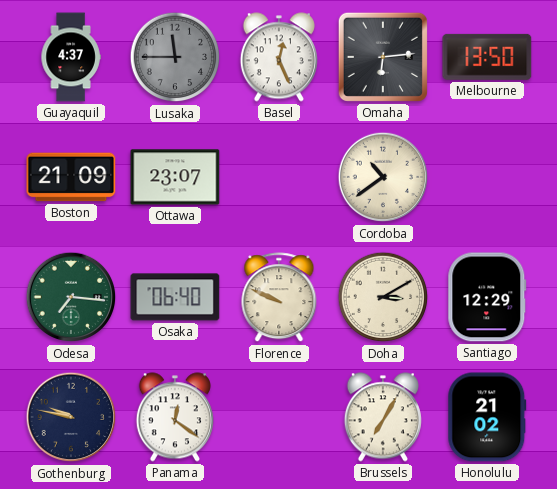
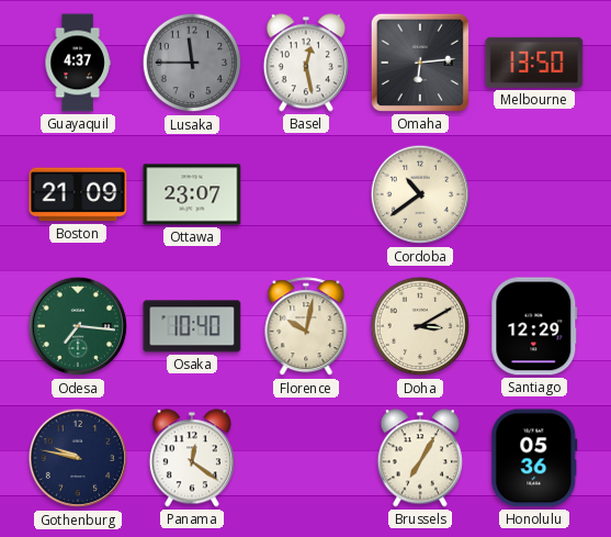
Basel: 12:26 -> 12:28 (306, 63)
Osaka: 06:40 -> 10:40 (192, 326)
Florence: 9:49 -> 10:02 (306, 327)
Honolulu: 21:02 -> 05:36 (534, 458)
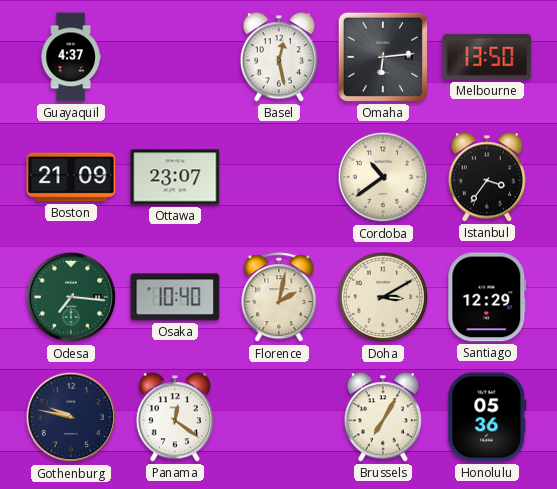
Lusaka: 11:45 -> none (192, 63)
Istanbul: none -> 3:36 (487, 177)
Florence: 10:02 -> 2:02 (279, 298)
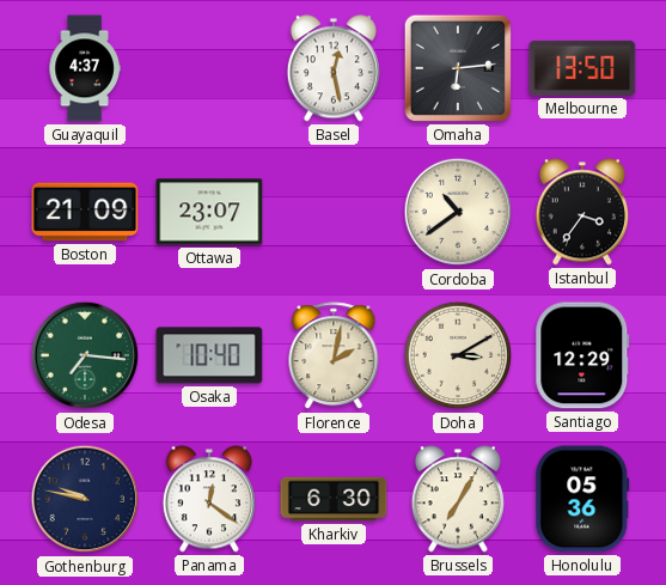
Kharkiv: none -> 6:30 (334, 499)
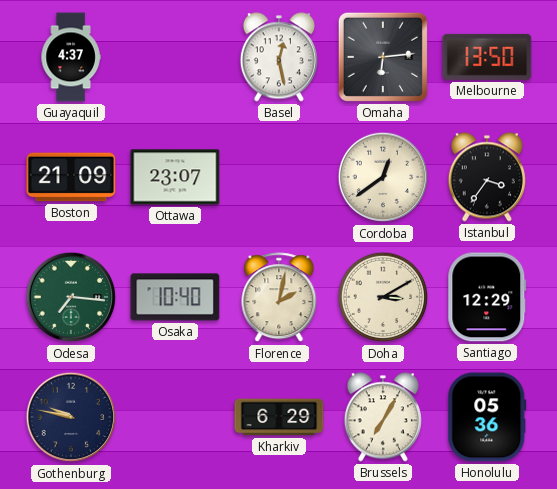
Cordoba: 10:39 -> 12:39 (383, 177)
Panama: 12:21 -> none (209, 499)
Kharkiv: 6:30 -> 6:29 (279, 417)
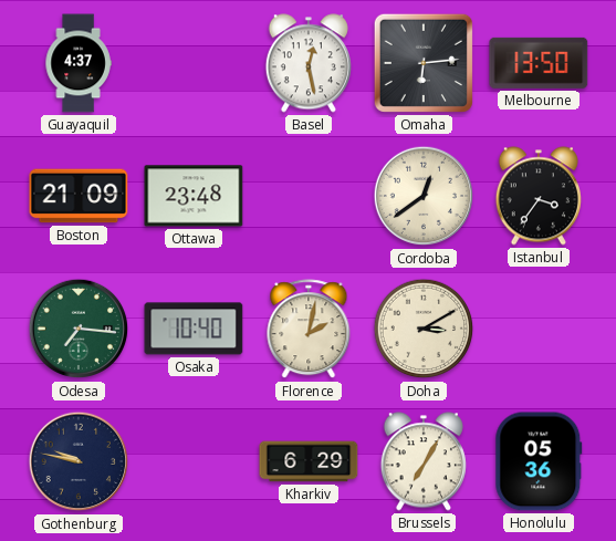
Ottawa: 23:07 -> 23:48 (194, 196)
Santiago: 12:29 -> none (487, 297)
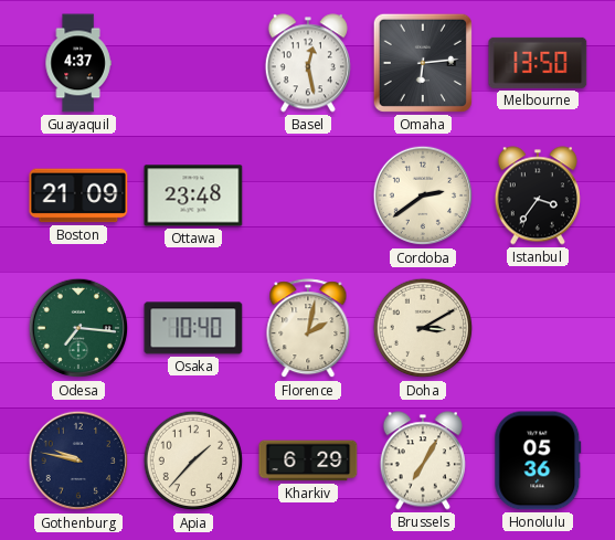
Cordoba: 12:39 -> 2:39 (423, 195)
Apia: none -> 1:37 (193, 460)
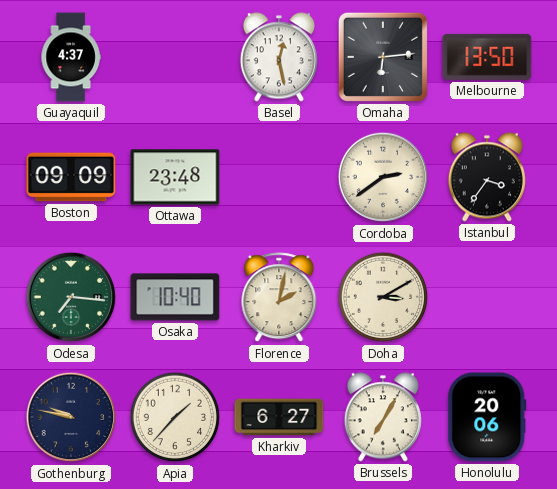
Boston: 21:09 -> 09:09 (71, 177)
Kharkiv: 6:29 -> 6:27 (279, 417)
Honolulu: 05:36 -> 20:06 (487, 417)
